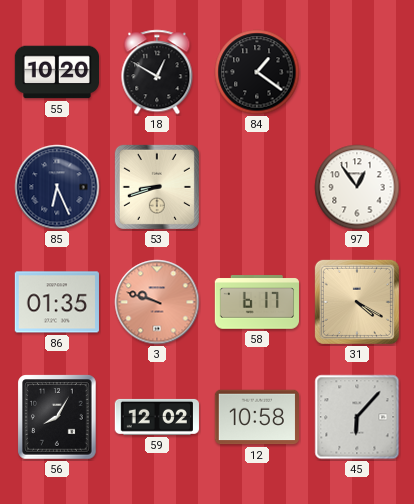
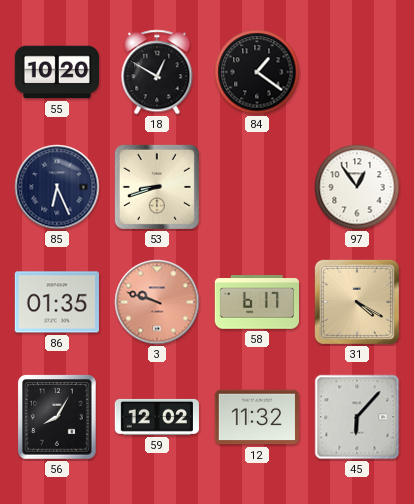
12: 10:58 -> 11:32 (256, 417)
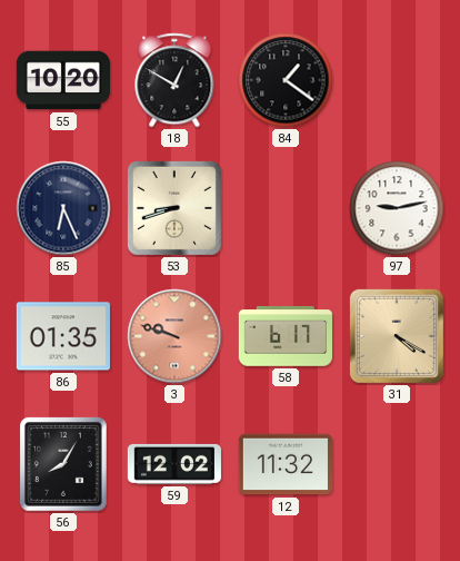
97: 12:54 -> 9:13 (397, 208)
45: 6:07 -> none (357, 417)
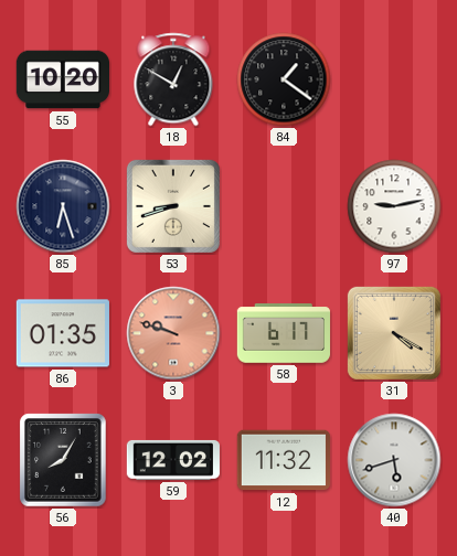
85: 6:26 -> 6:27 (63, 206)
40: none -> 5:42 (394, 460)
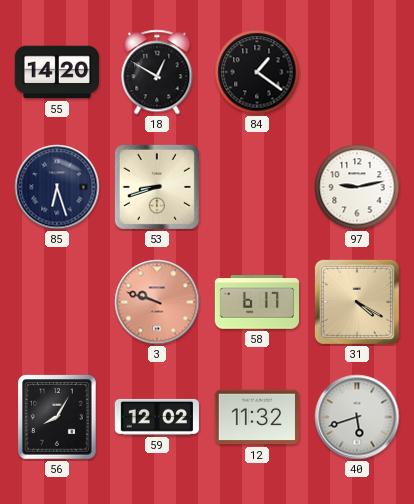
55: 10:20 -> 14:20 (56, 72)
86: 01:35 -> none (63, 333)
